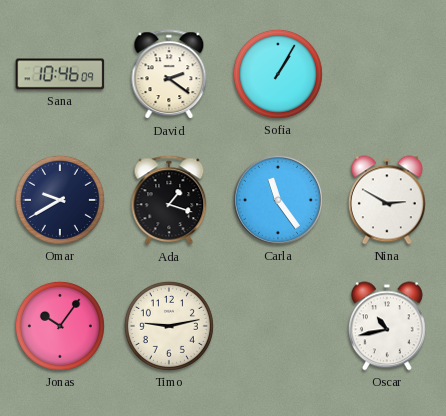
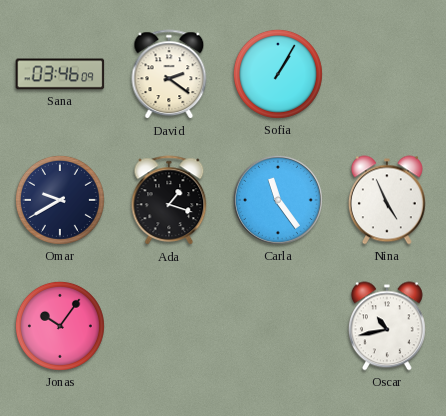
Sana: 10:46 -> 03:46 (60, 74)
Nina: 2:50 -> 4:56 (387, 200)
Timo: 9:13 -> none (169, 326)
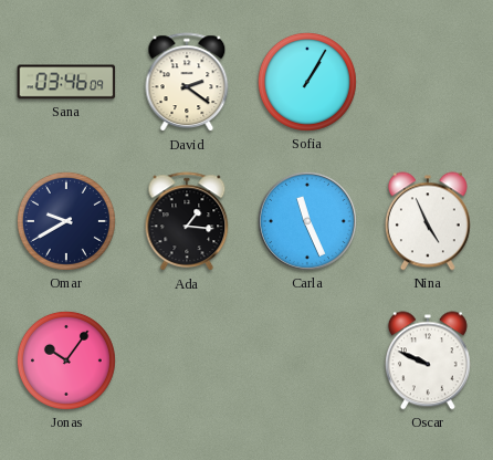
Ada: 1:18 -> 1:16 (187, 222)
Carla: 11:24 -> 11:26 (307, 221)
Oscar: 10:43 -> 9:49 (428, 360)
